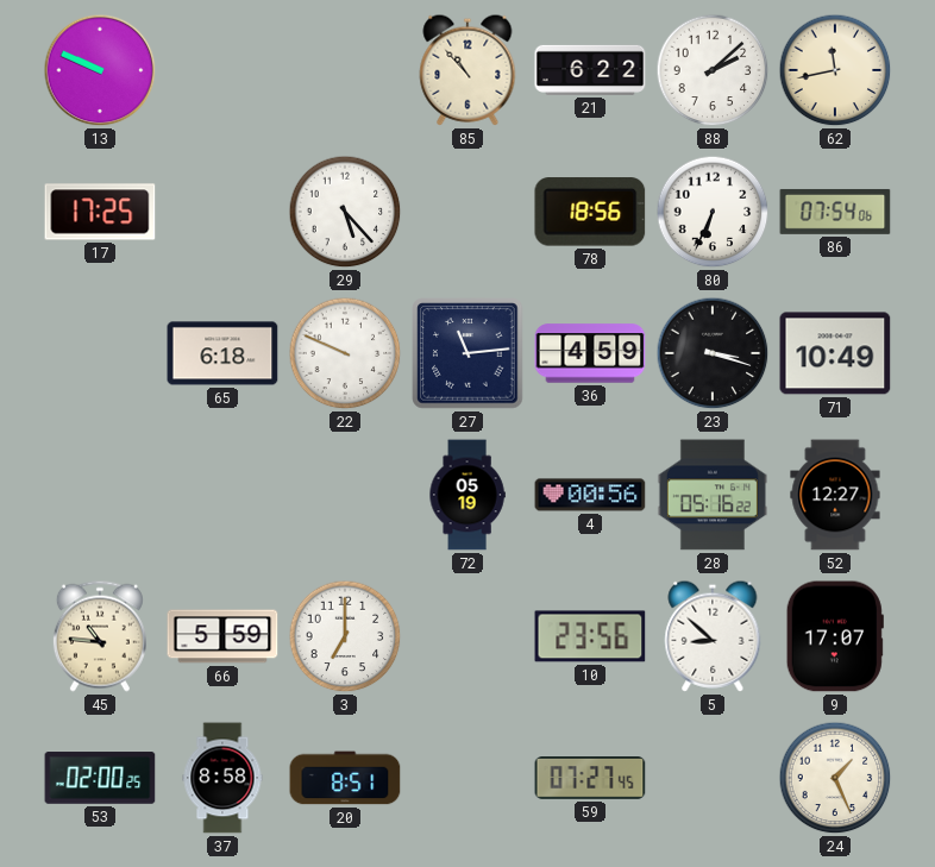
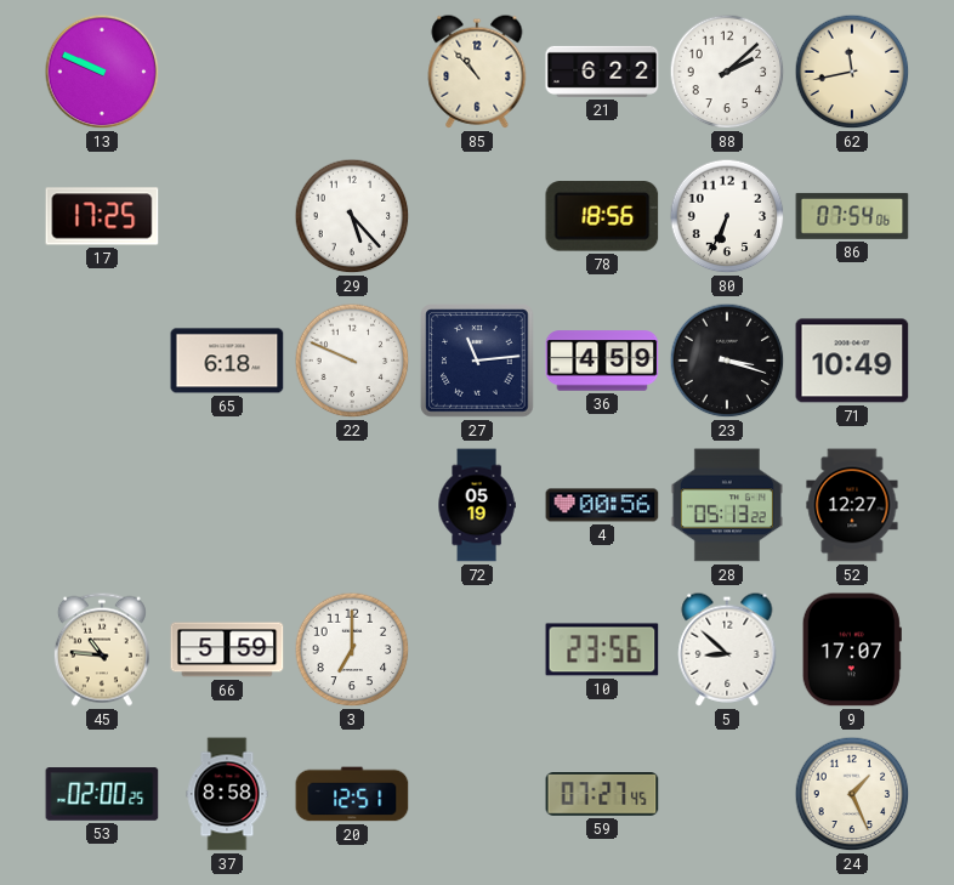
28: 05:16 -> 05:13 (727, 505)
20: 8:51 -> 12:51 (352, 794)
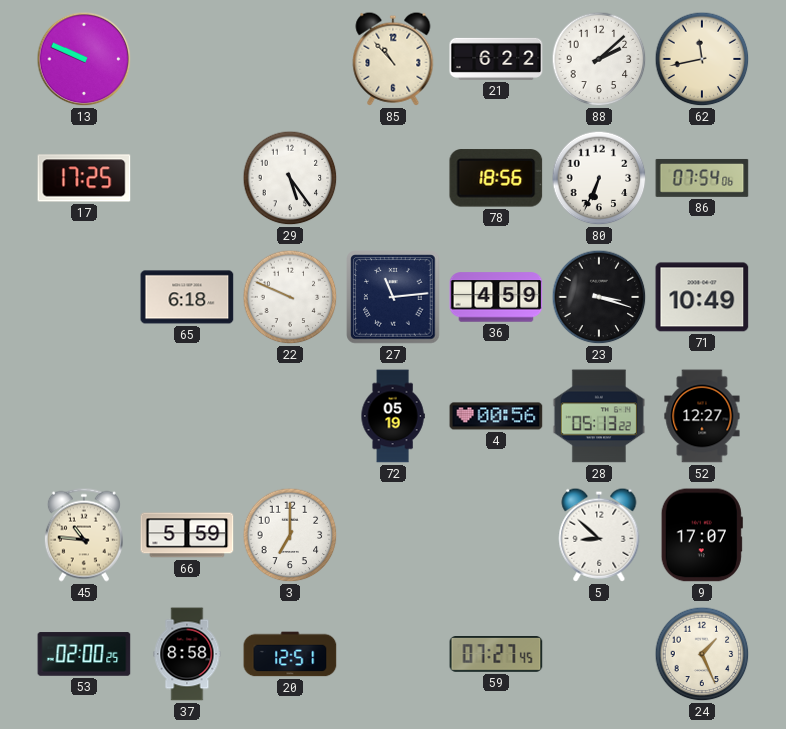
29: 5:23 -> 5:24 (290, 178)
10: 23:56 -> none (602, 649)
